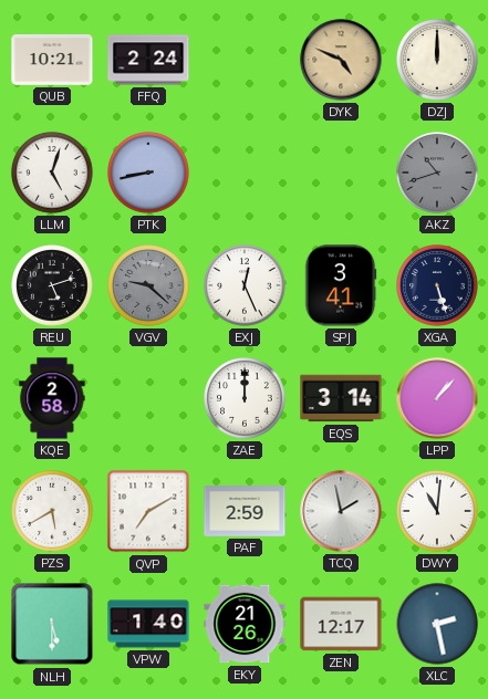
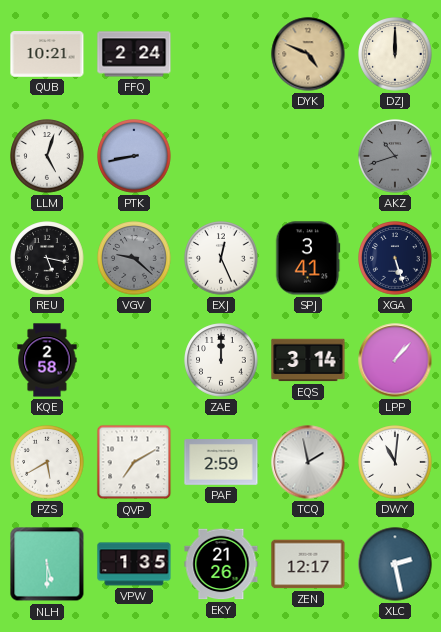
REU: 5:12 -> 5:17 (47, 258)
VPW: 1:40 -> 1:35 (134, 564)
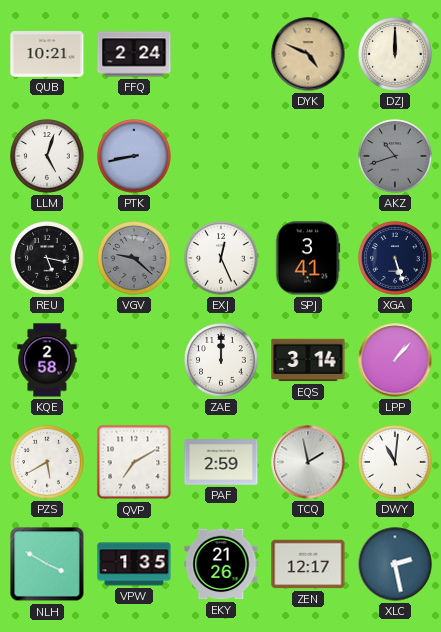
NLH: 5:30 -> 3:50 (47, 564)
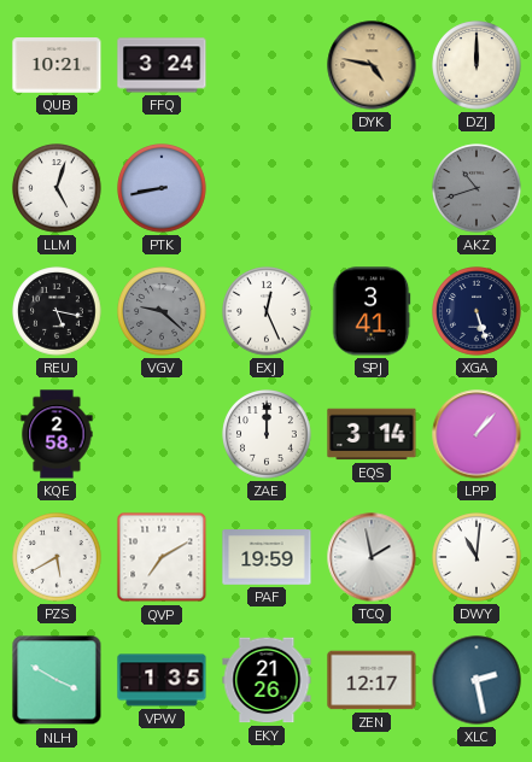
FFQ: 2:24 -> 3:24 (162, 65)
DYK: 4:49 -> 4:47 (372, 65)
PAF: 2:59 -> 19:59 (267, 557)
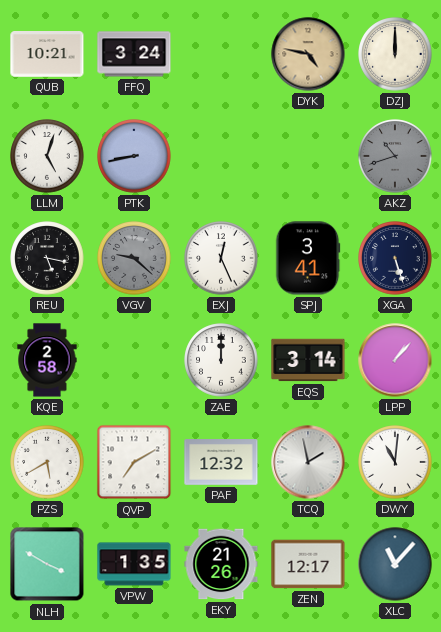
PAF: 19:59 -> 12:32 (221, 462)
XLC: 2:28 -> 11:07 (395, 564)
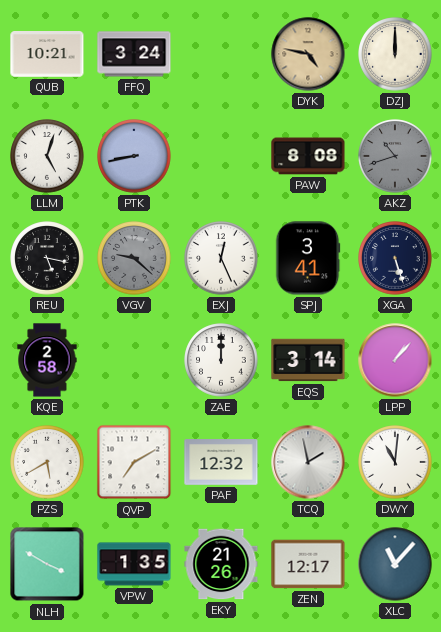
PAW: none -> 8:08 (308, 156)
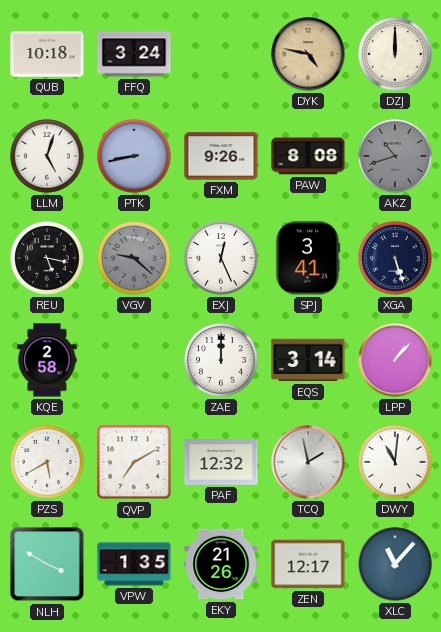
QUB: 10:21 -> 10:18 (47, 55)
FXM: none -> 9:26 (221, 156)
